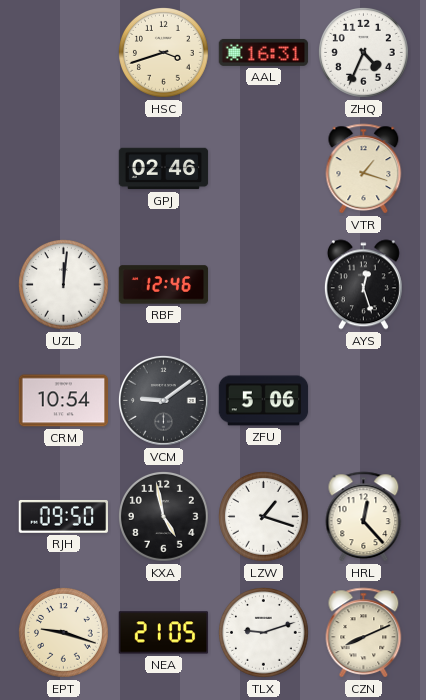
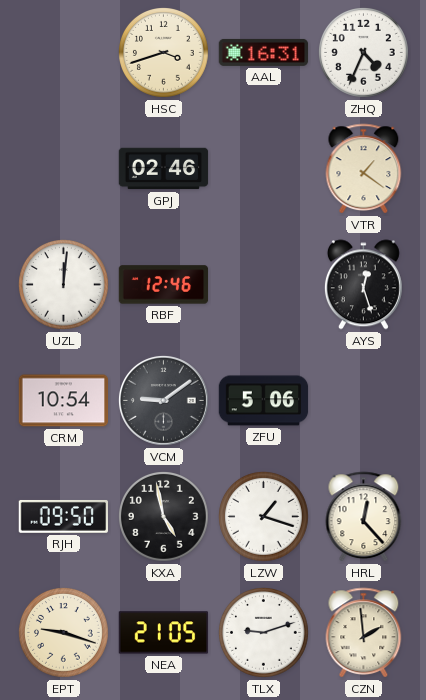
VTR: 1:18 -> 1:21 (364, 169)
CZN: 8:11 -> 1:59 (364, 633)
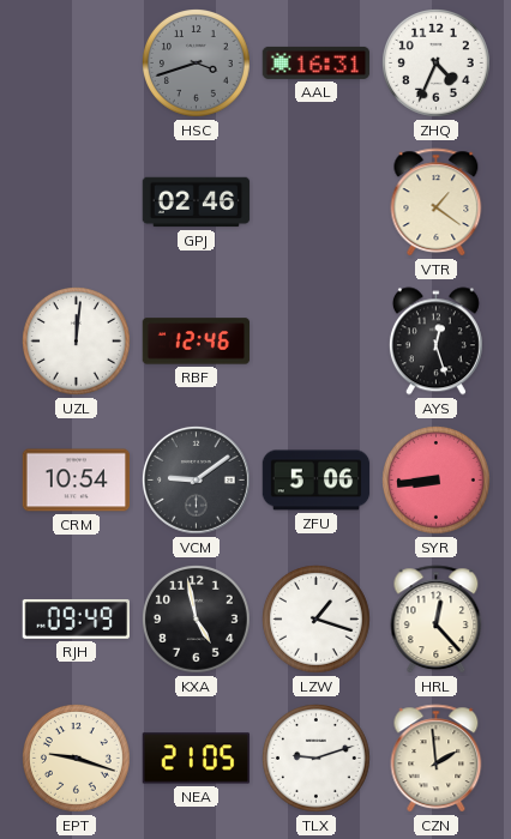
HSC dial: cream -> grey (197, 64)
SYR: none -> 8:44 (437, 481)
RJH: 09:50 -> 09:49 (77, 618)
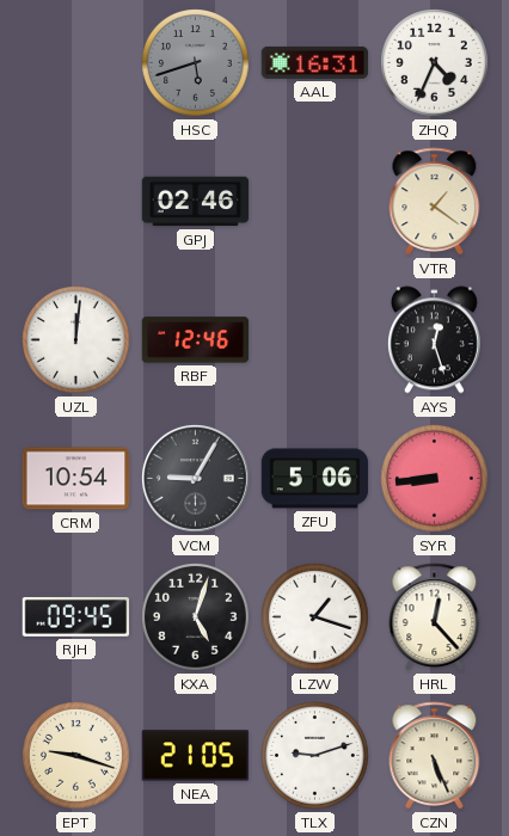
HSC: 3:42 -> 5:42 (196, 63)
VCM: 9:09 -> 9:05 (196, 479)
RJH: 09:49 -> 09:45 (76, 616)
KXA: 4:58 -> 5:03 (196, 617)
CZN: 1:59 -> 5:26 (435, 756)
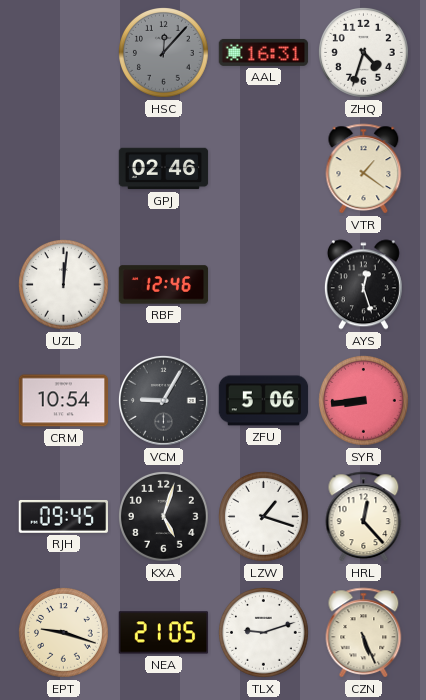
HSC: 5:42 -> 12:07 (164, 53)
ZHQ: 4:34 -> 4:33 (364, 53)
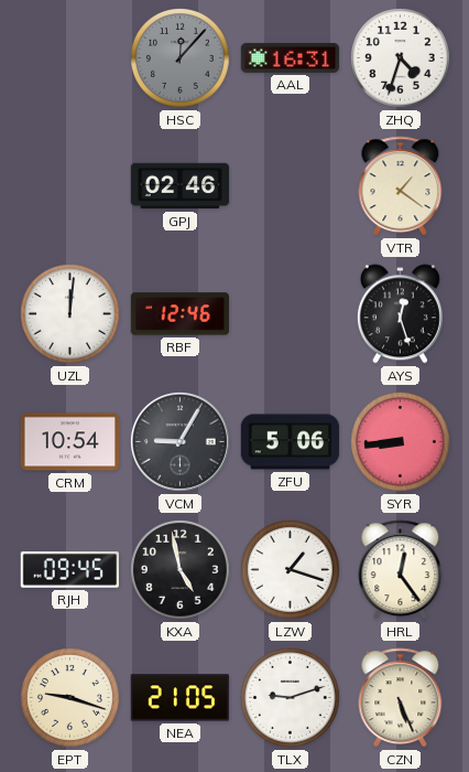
KXA: 5:03 -> 4:58 (181, 570)
HRL: 12:23 -> 12:24 (401, 570)
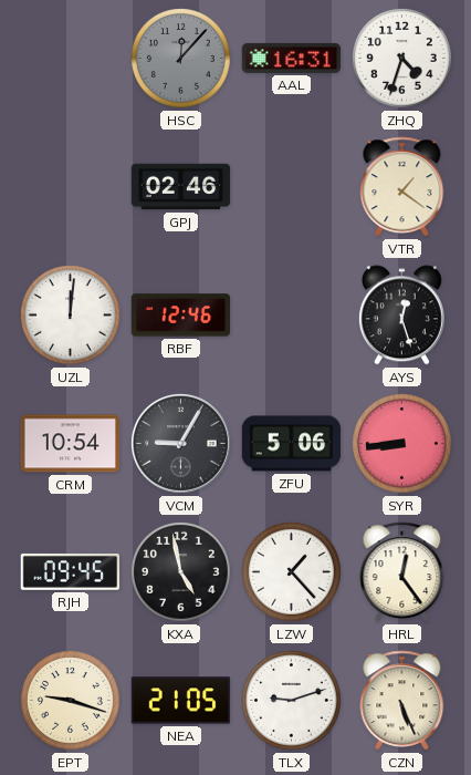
LZW: 1:18 -> 1:23 (292, 572)
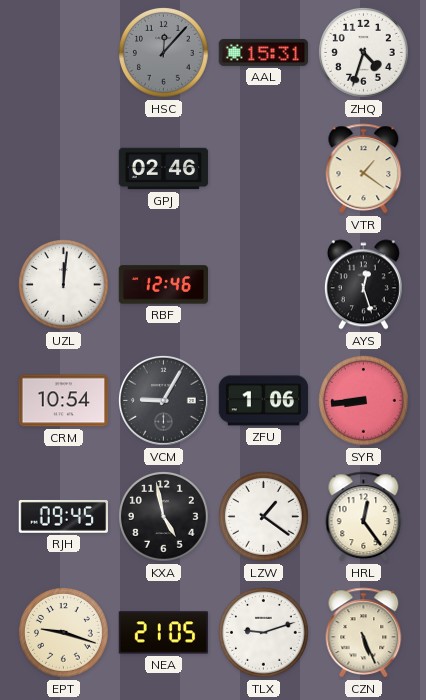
AAL: 16:31 -> 15:31 (264, 52)
ZFU: 5:06 -> 1:06 (264, 401)
LZW: 1:23 -> 1:21 (264, 517)
